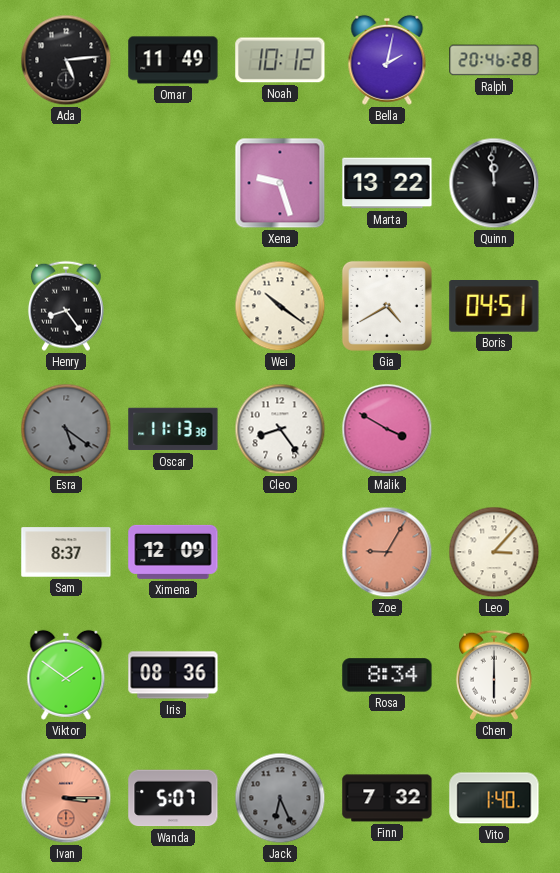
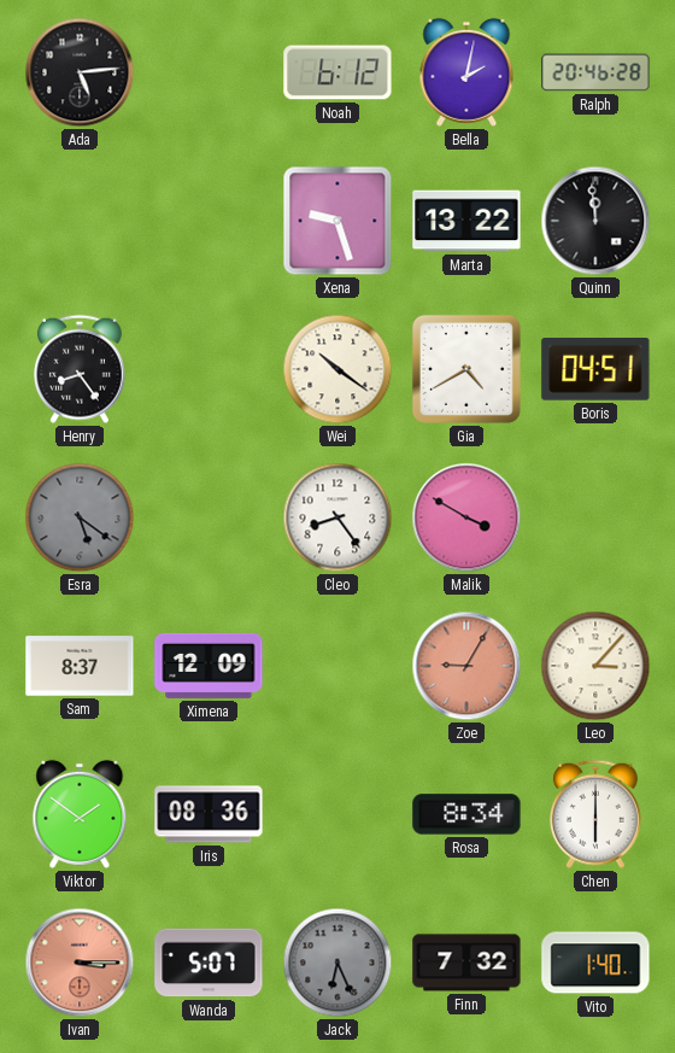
Omar: 11:49 -> none (173, 60)
Noah: 10:12 -> 6:12 (337, 72)
Oscar: 11:13 -> none (173, 429)
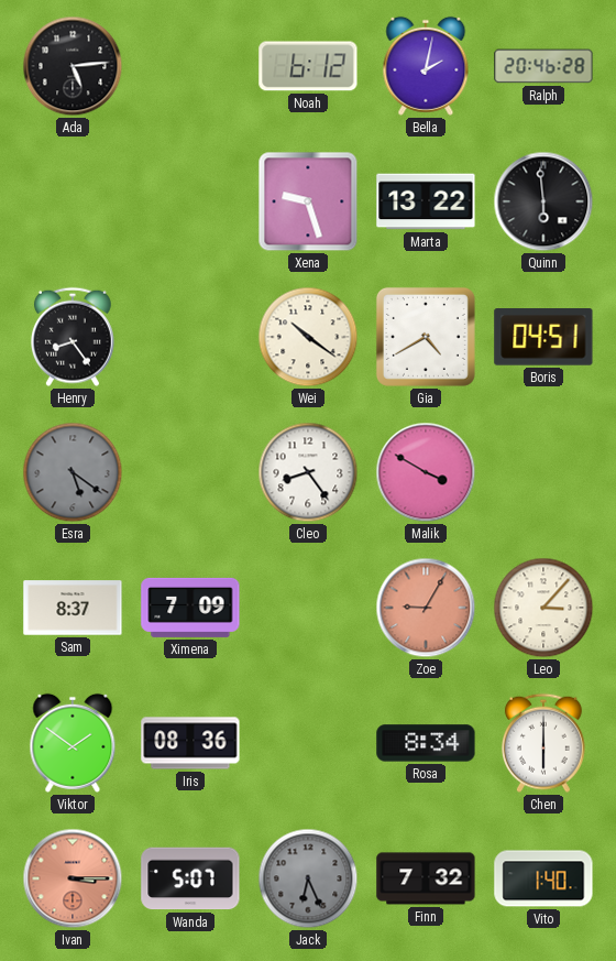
Quinn: 11:59 -> 5:59 (543, 201)
Ximena: 12:09 -> 7:09 (190, 608)
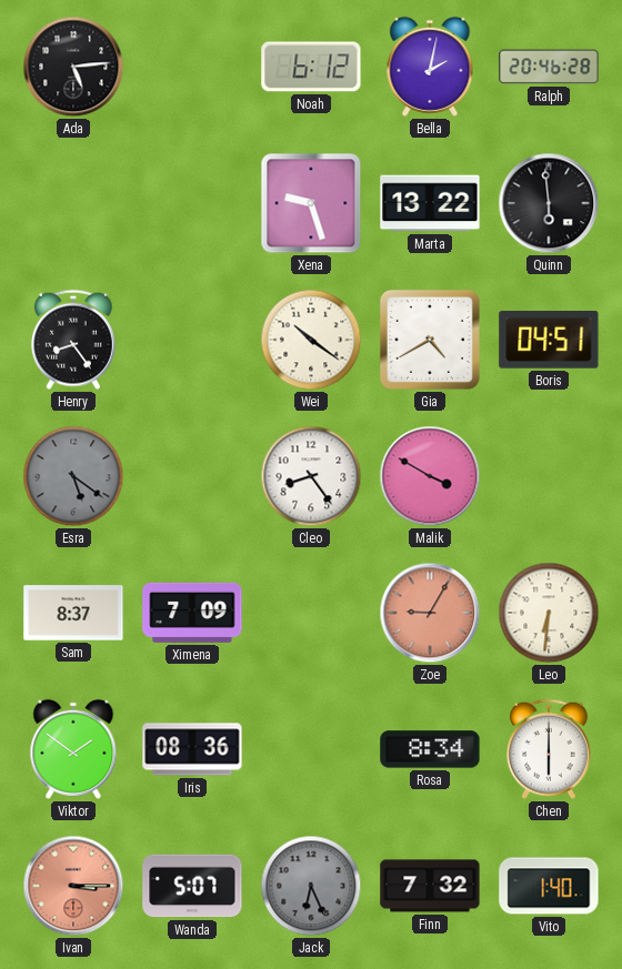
Leo: 3:07 -> 6:31 (549, 613)
